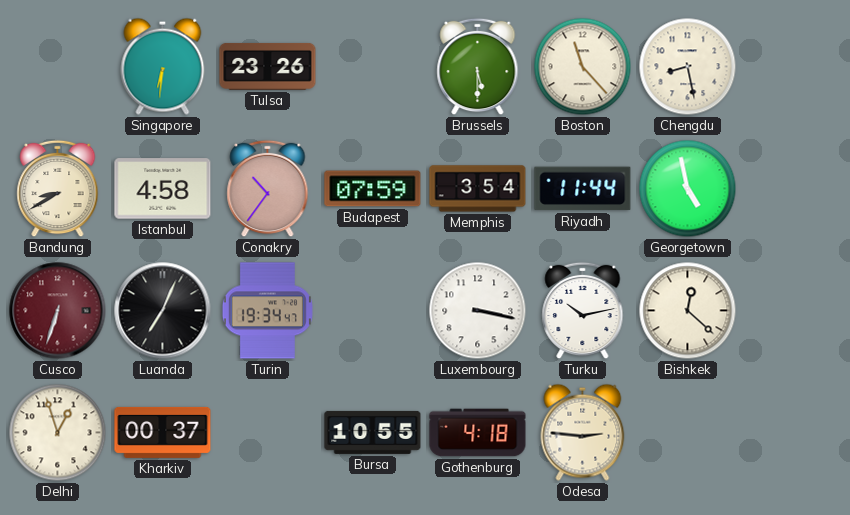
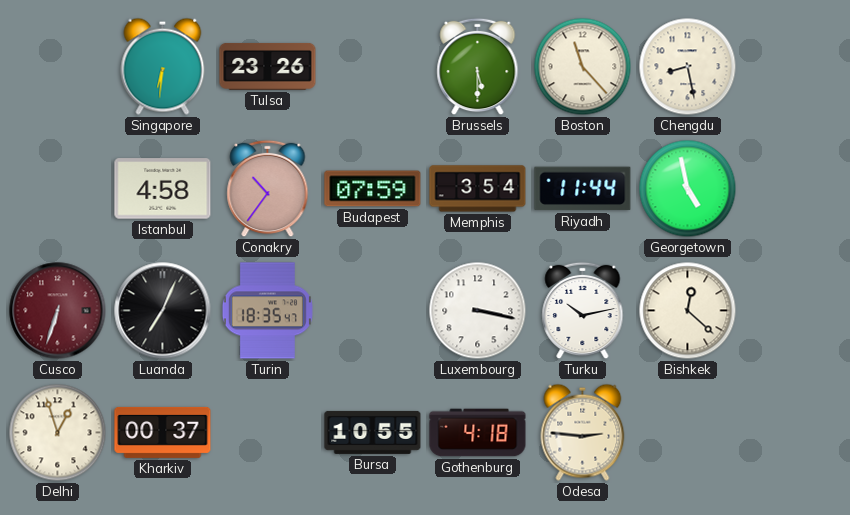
Bandung: 8:40 -> none (58, 189)
Turin: 19:34 -> 18:35 (267, 311)
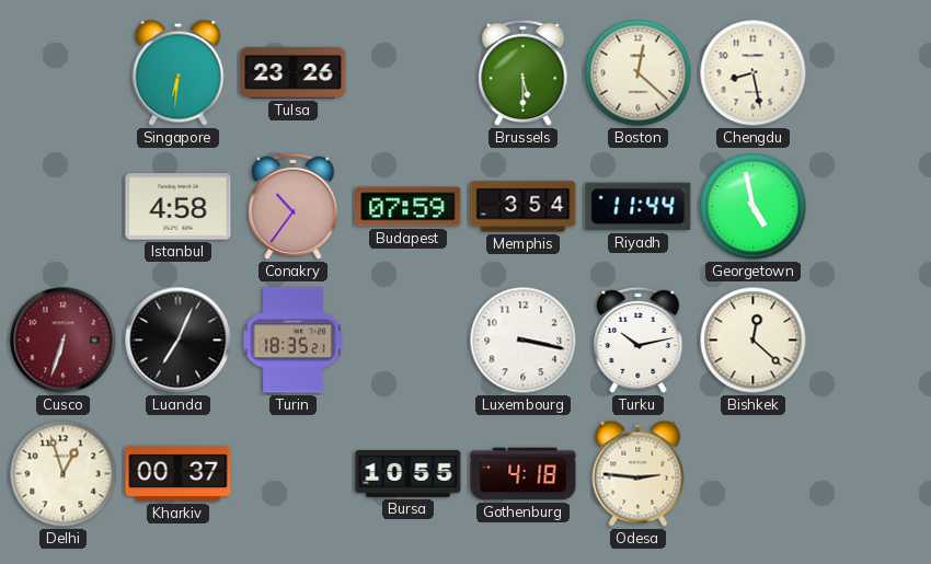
Boston: 11:23 -> 12:22 (639, 73)
Turin: 18:35:47 -> 18:35:21 (292, 341)
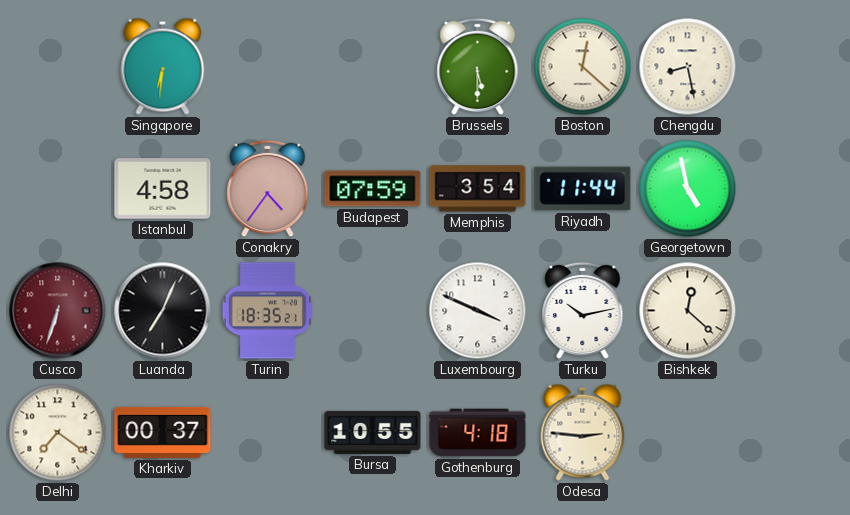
Tulsa: 23:26 -> none (294, 72)
Conakry: 10:36 -> 4:36 (268, 189)
Luxembourg: 3:17 -> 3:49 (478, 311)
Delhi: 12:57 -> 7:21 (58, 433)
